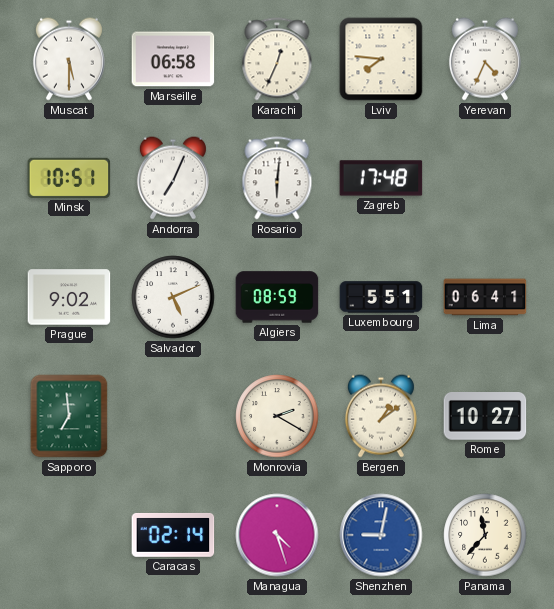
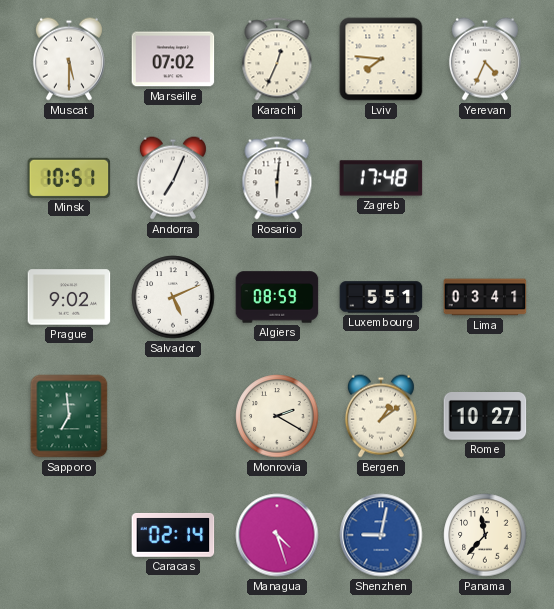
Marseille: 06:58 -> 07:02 (173, 59)
Lima: 06:41 -> 03:41 (485, 297)
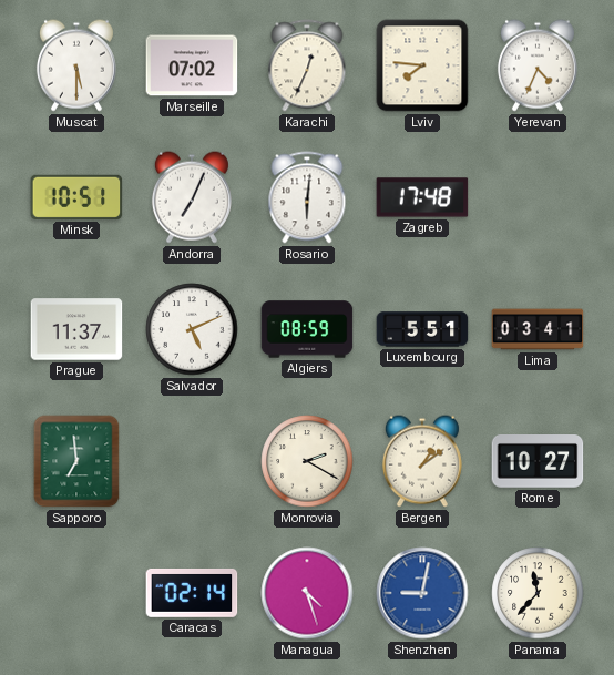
Prague: 9:02 -> 11:37 (76, 329)
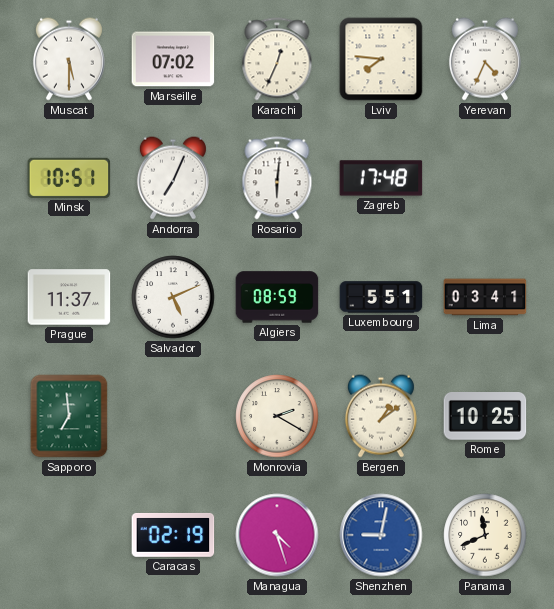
Rome: 10:27 -> 10:25 (485, 417)
Caracas: 02:14 -> 02:19 (173, 535)
Panama: 11:37 -> 11:41 (485, 535)
